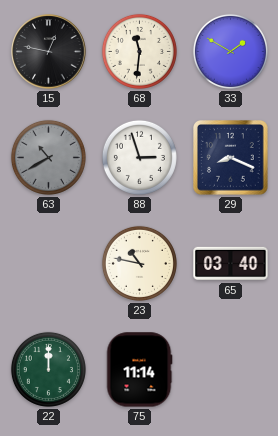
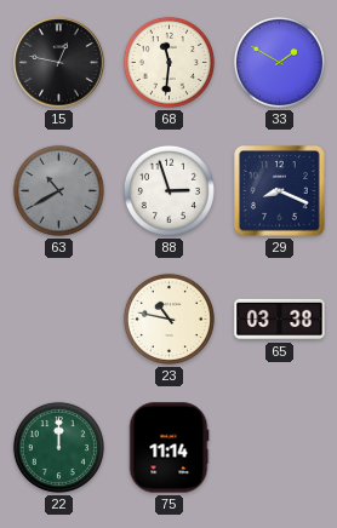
65: 03:40 -> 03:38 (280, 320)
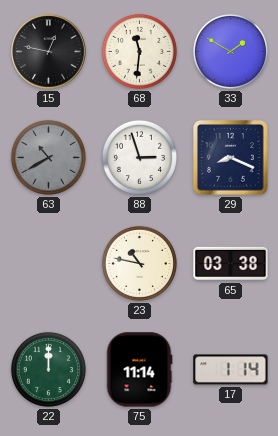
17: none -> 1:14 (231, 370)
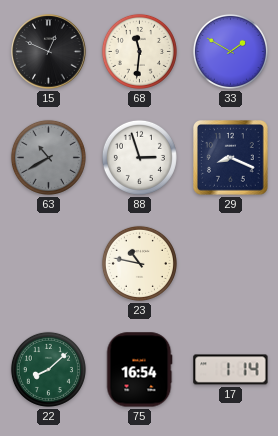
15: 12:47 -> 12:49 (49, 52)
65: 03:38 -> none (231, 264)
22: 12:00 -> 8:08 (48, 369)
75: 11:14 -> 16:54 (139, 370)
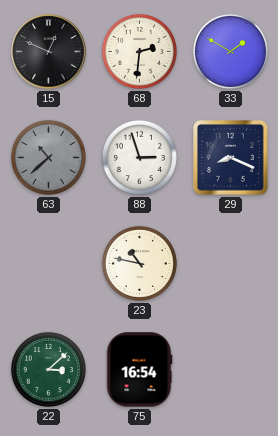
68: 11:31 -> 2:31 (139, 51)
63: 10:40 -> 10:38 (48, 157)
22: 8:08 -> 3:08 (48, 369)
17: 1:14 -> none (231, 370)
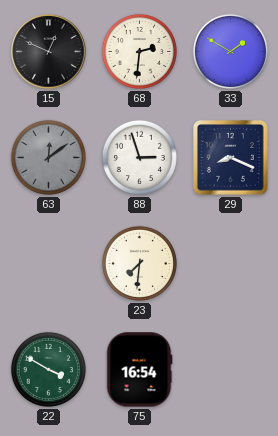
63: 10:38 -> 12:09 (48, 157)
23: 10:47 -> 7:31 (139, 263)
22: 3:08 -> 3:50 (48, 369)
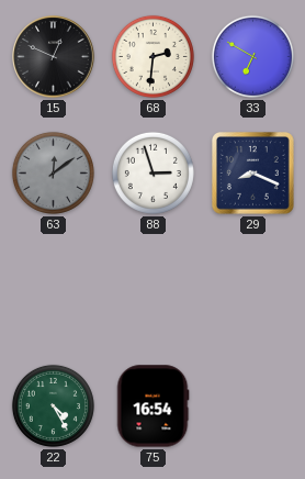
33: 1:50 -> 6:50 (252, 56)
23: 7:31 -> none (139, 263)
22: 3:50 -> 4:25 (53, 405)
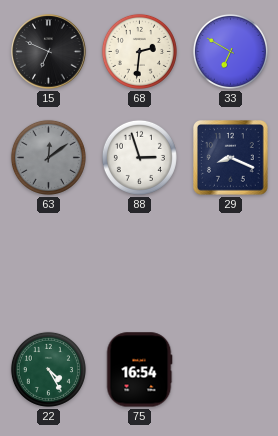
15: 12:49 -> 6:49 (49, 52)
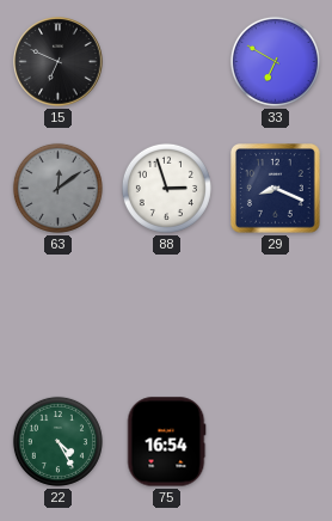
68: 2:31 -> none (139, 51)
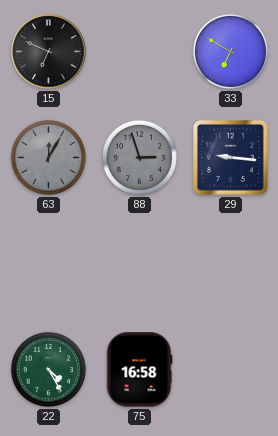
63: 12:09 -> 12:05 (48, 157)
88 dial: white -> grey (139, 157)
29: 8:19 -> 9:16 (231, 158)
75: 16:54 -> 16:58 (139, 370)
